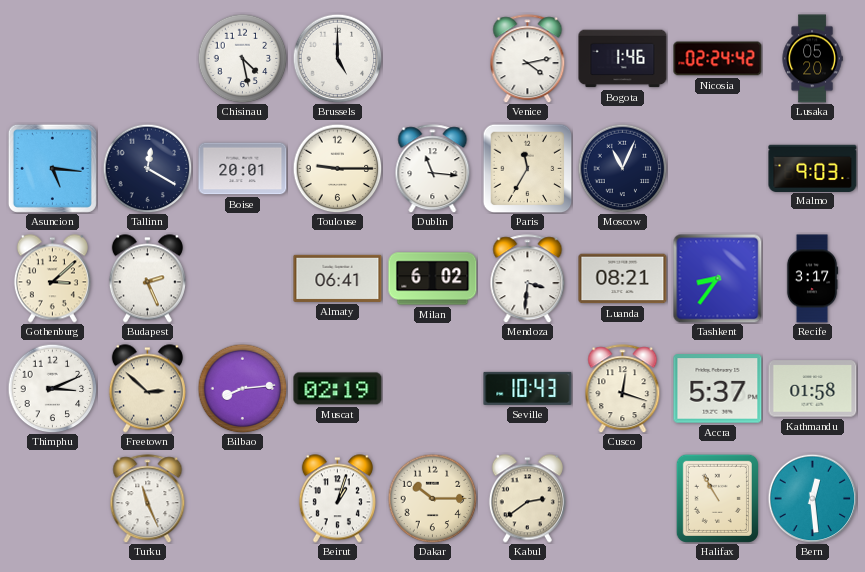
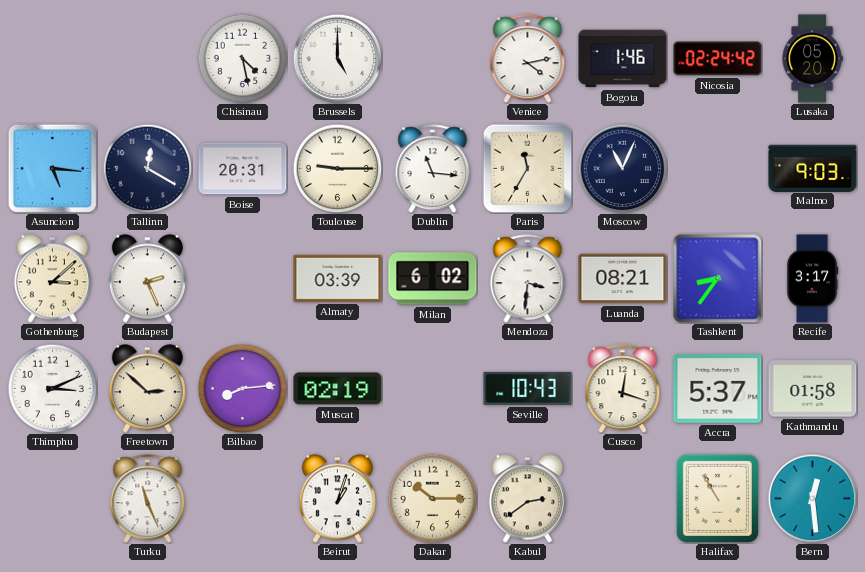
Boise: 20:01 -> 20:31 (243, 169)
Almaty: 06:41 -> 03:39 (338, 278)
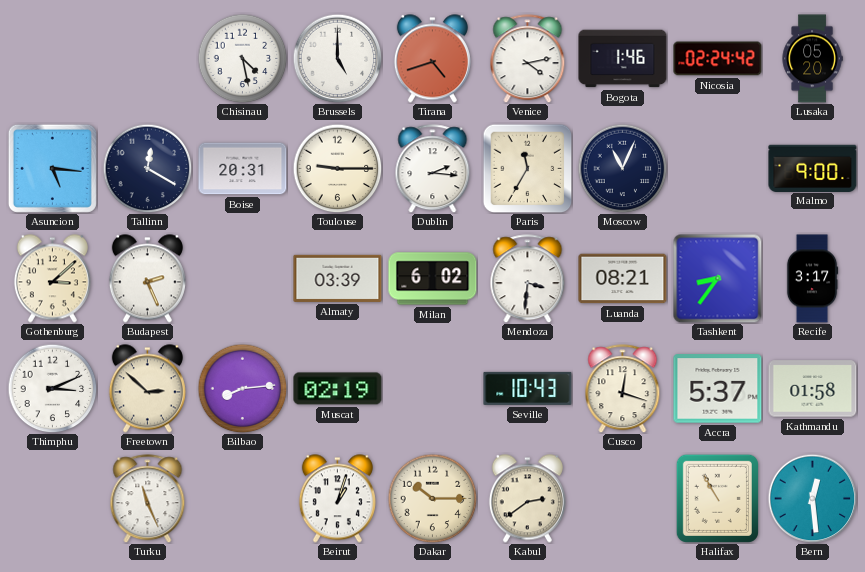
Tirana: none -> 4:42 (432, 59)
Dublin: 11:16 -> 2:16 (433, 169)
Malmo: 9:03 -> 9:00 (813, 168)
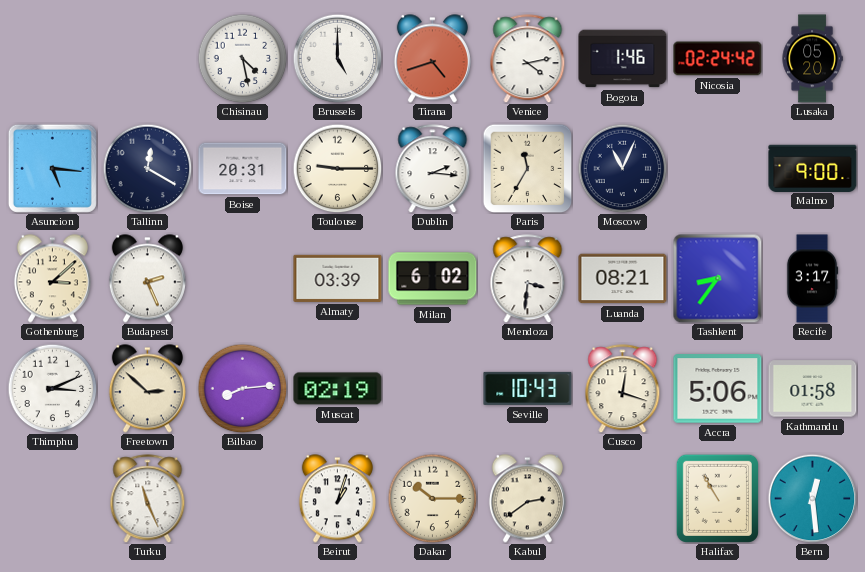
Accra: 5:37 -> 5:06 (718, 389)
